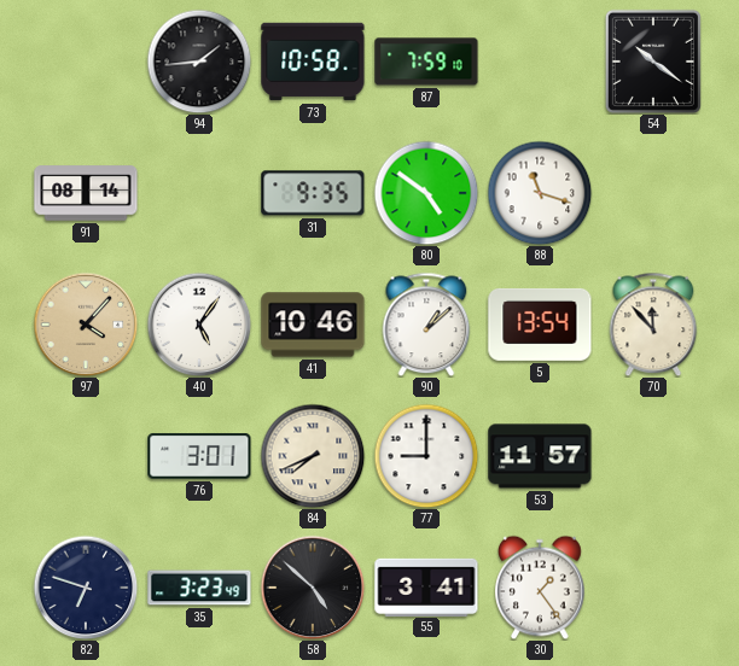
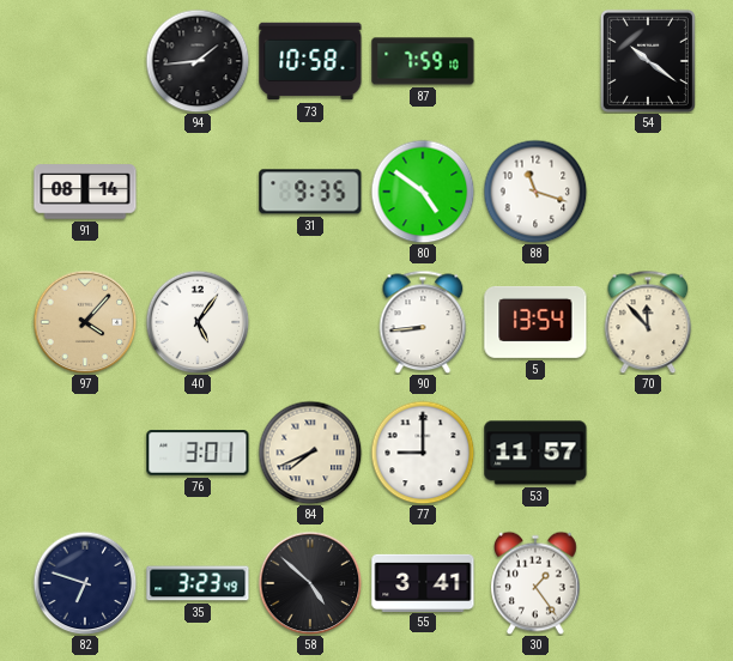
41: 10:46 -> none (313, 325)
90: 1:08 -> 8:44 (423, 322)
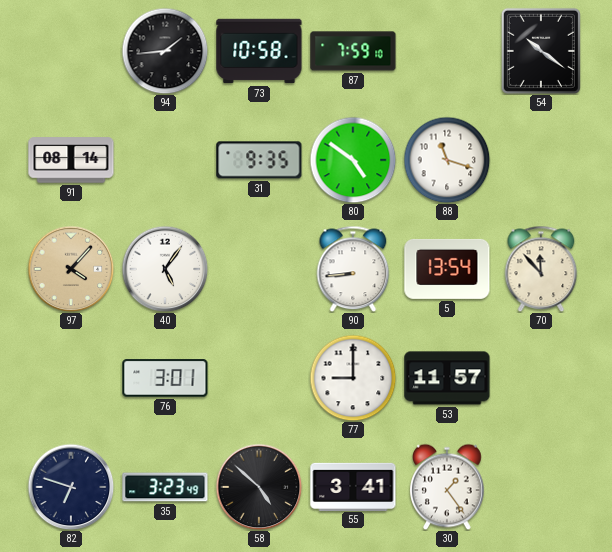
84: 7:41 -> none (310, 453)
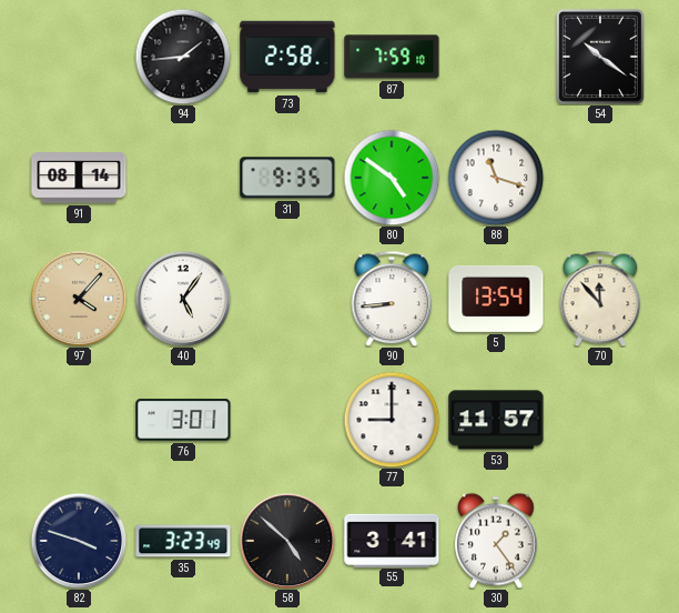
73: 10:58 -> 2:58 (287, 57)
82: 6:48 -> 3:48 (79, 541)
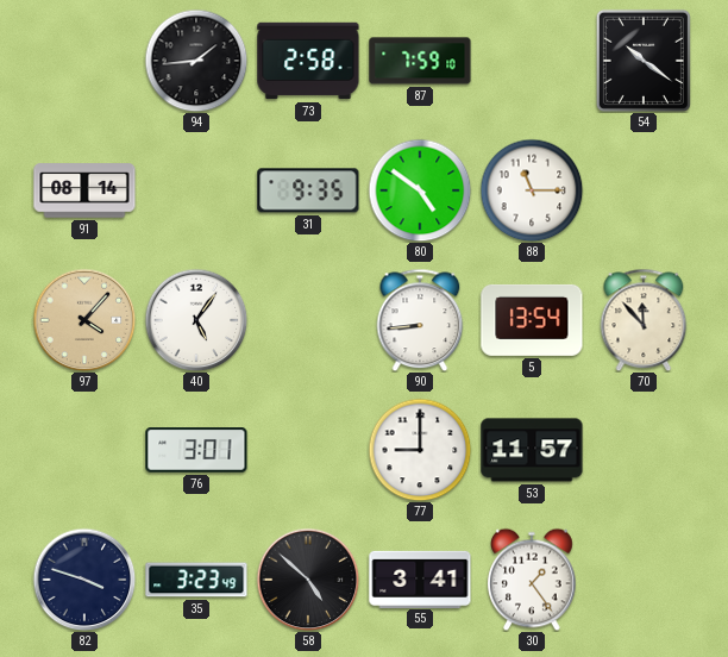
88: 11:18 -> 11:15 (532, 190)
